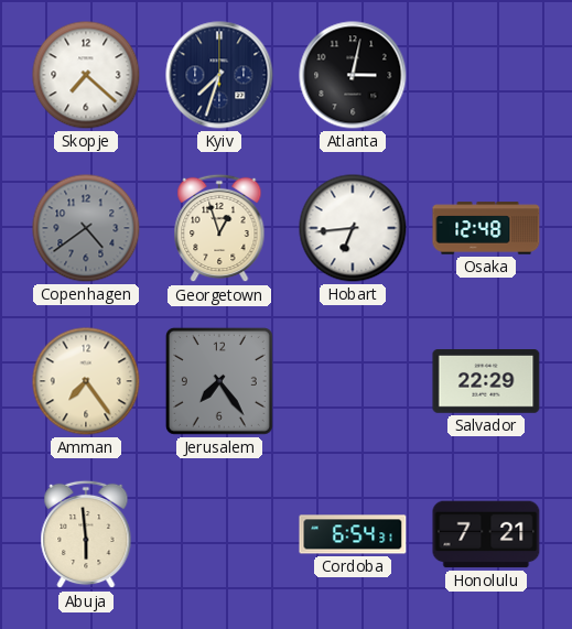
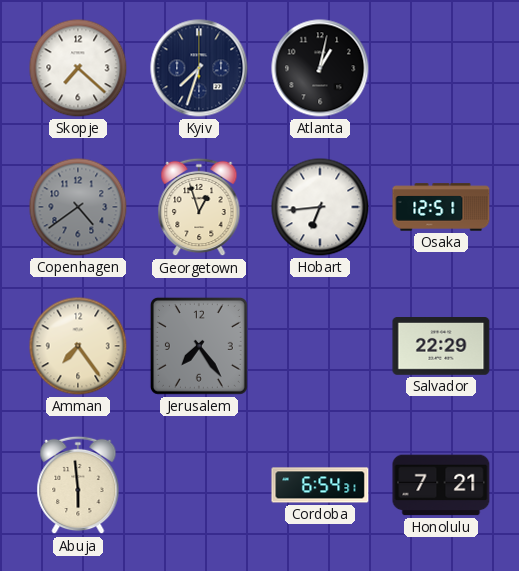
Atlanta: 3:02 -> 1:02 (320, 68)
Osaka: 12:48 -> 12:51 (441, 207)
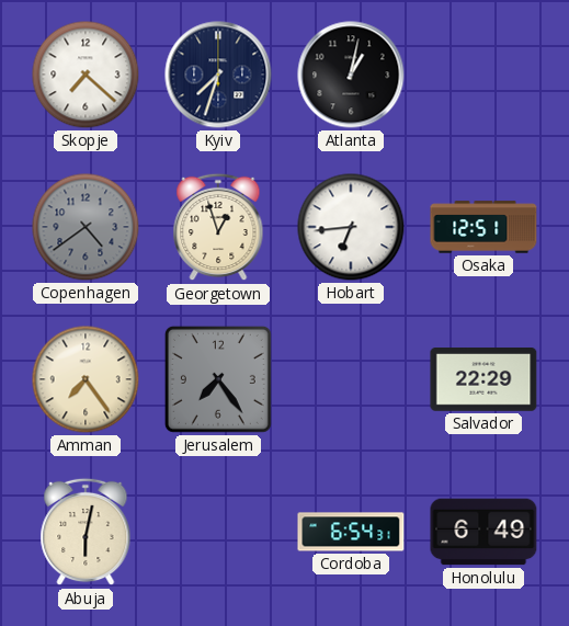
Abuja: 5:59 -> 6:02 (86, 532)
Honolulu: 7:21 -> 6:49 (483, 532)
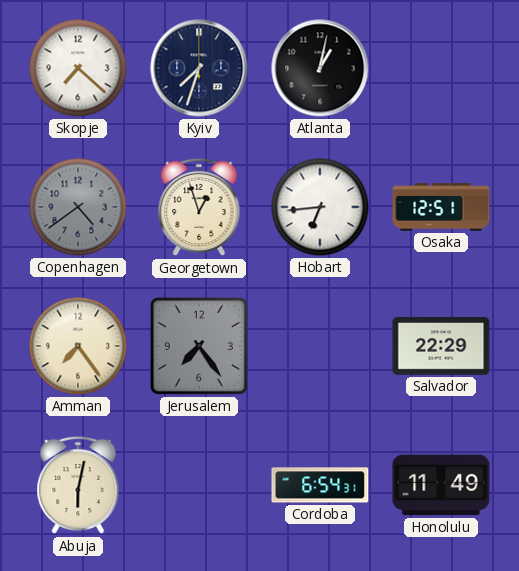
Honolulu: 6:49 -> 11:49 (441, 485)
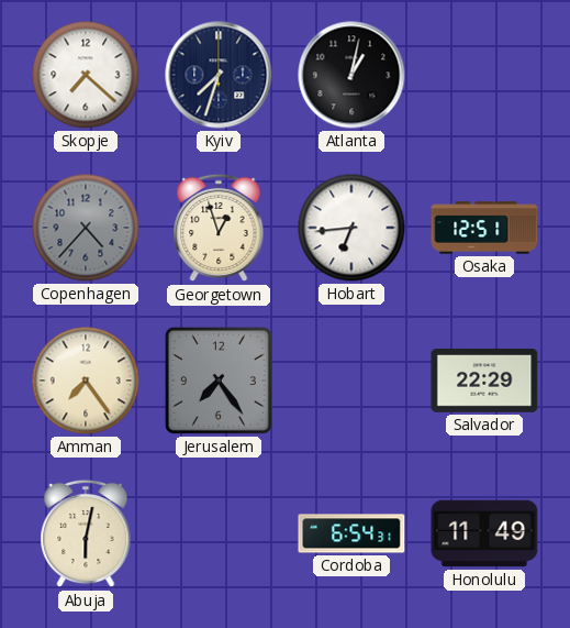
Copenhagen: 4:39 -> 4:37 (86, 228)
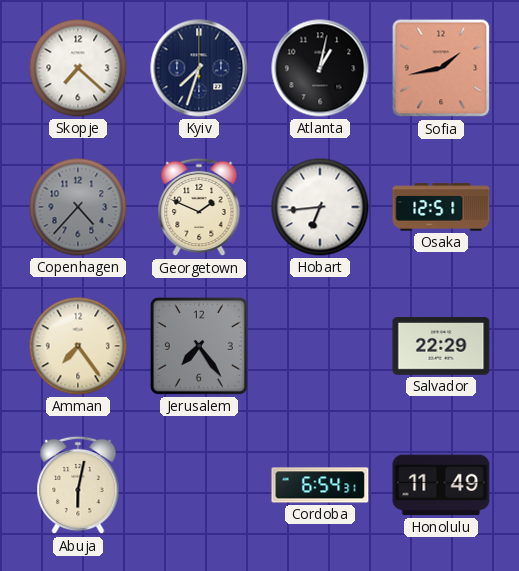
Sofia: none -> 1:43 (441, 68)
Georgetown: 12:57 -> 1:49 (199, 207)
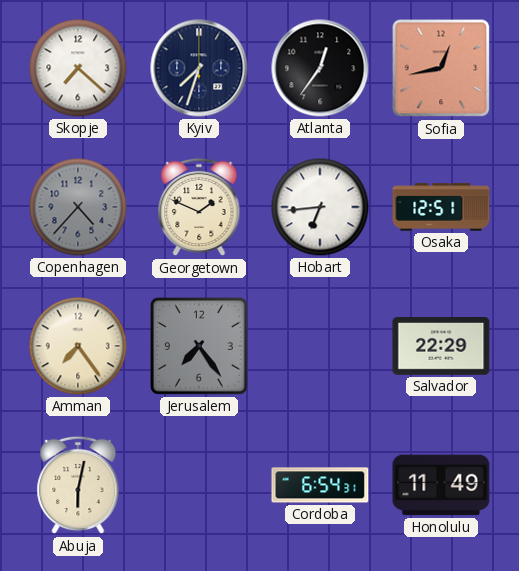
Atlanta: 1:02 -> 12:36 (320, 68)
Sofia: 1:43 -> 12:43 (441, 68)
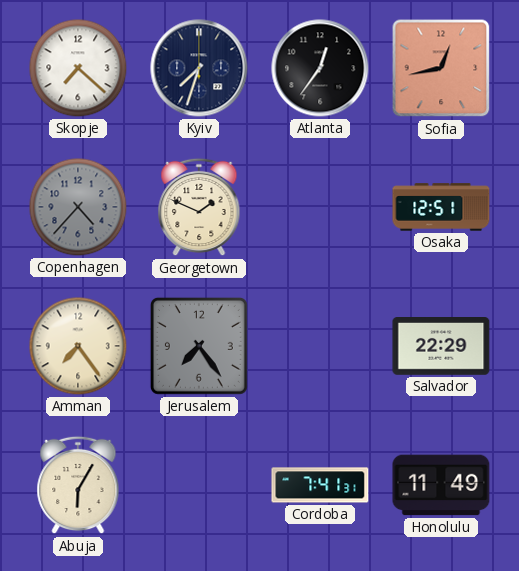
Hobart: 6:44 -> none (320, 207)
Abuja: 6:02 -> 6:05 (78, 485)
Cordoba: 6:54 -> 7:41 (320, 485)
